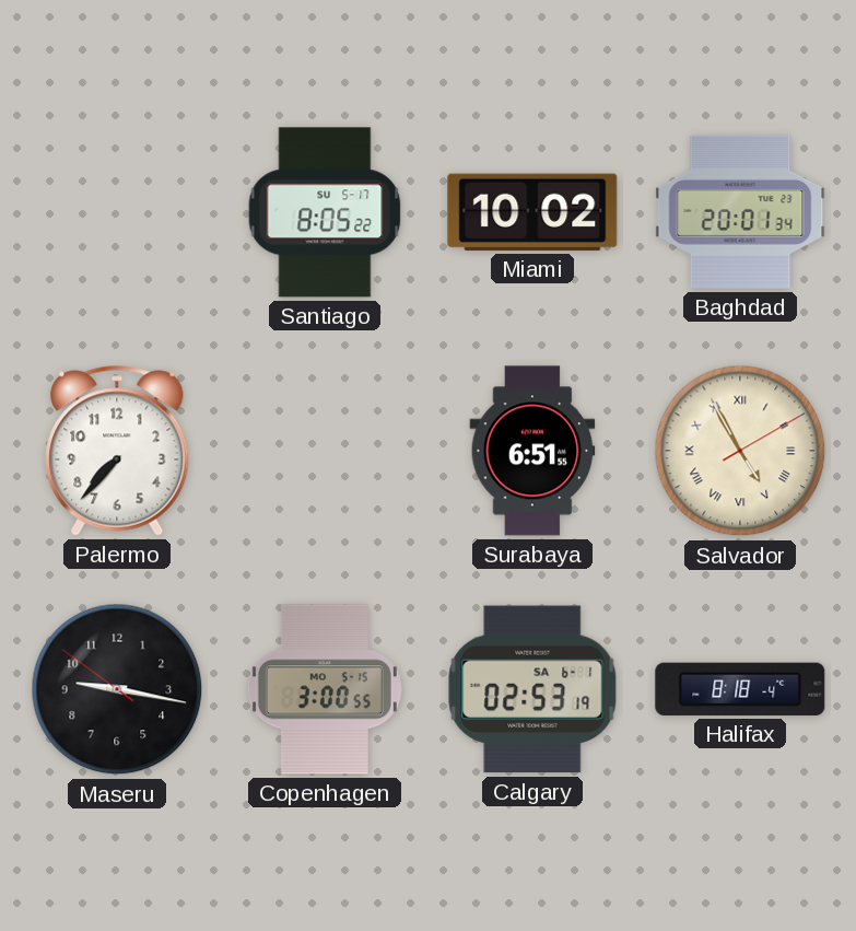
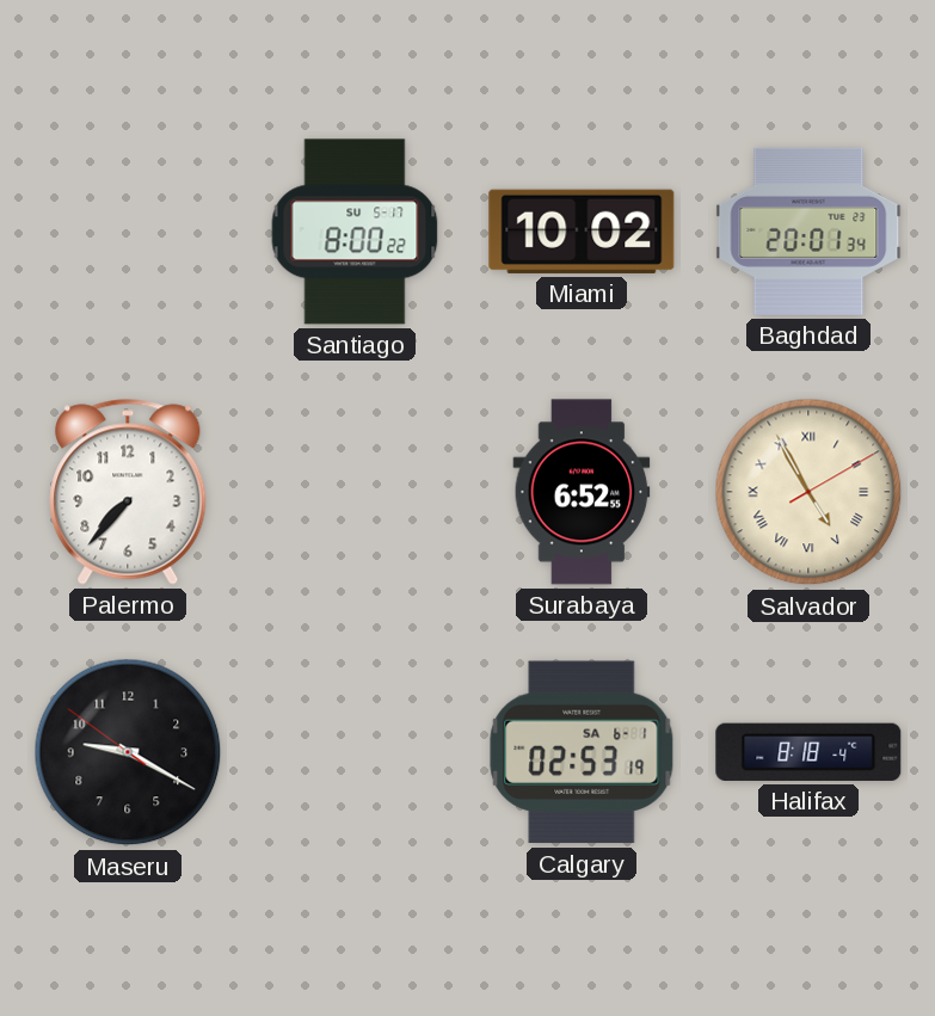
Santiago: 8:05 -> 8:00 (355, 232)
Surabaya: 6:51 -> 6:52 (582, 492)
Maseru: 9:16 -> 9:19 (128, 752)
Copenhagen: 3:00 -> none (325, 689)
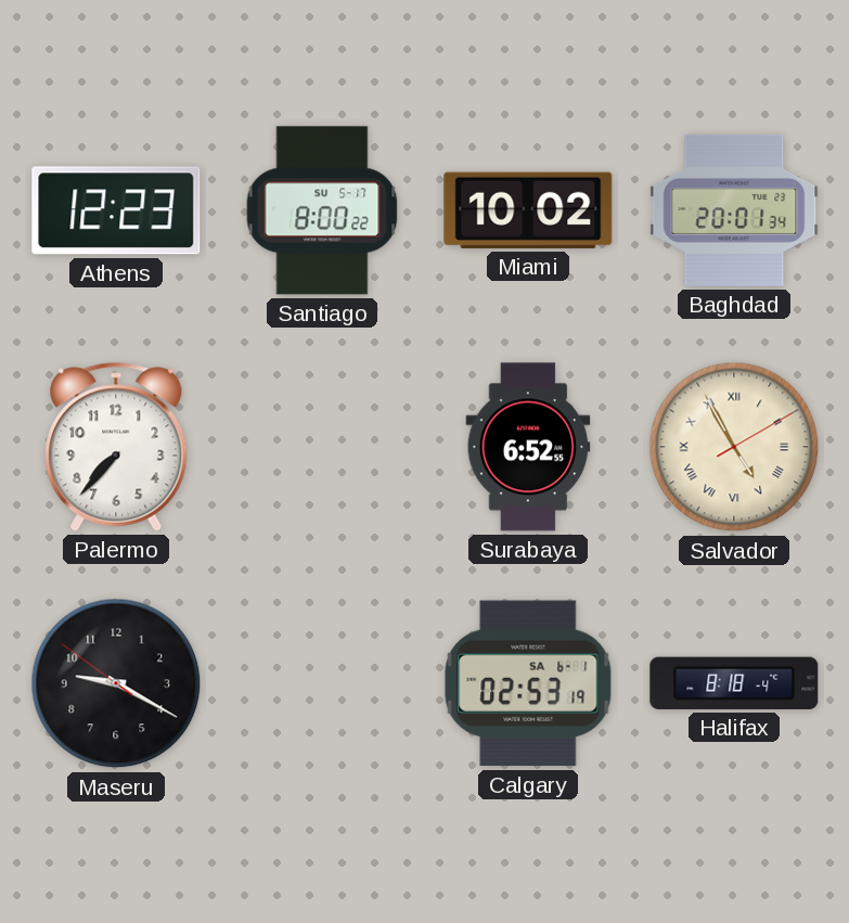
Athens: none -> 12:23 (116, 210)
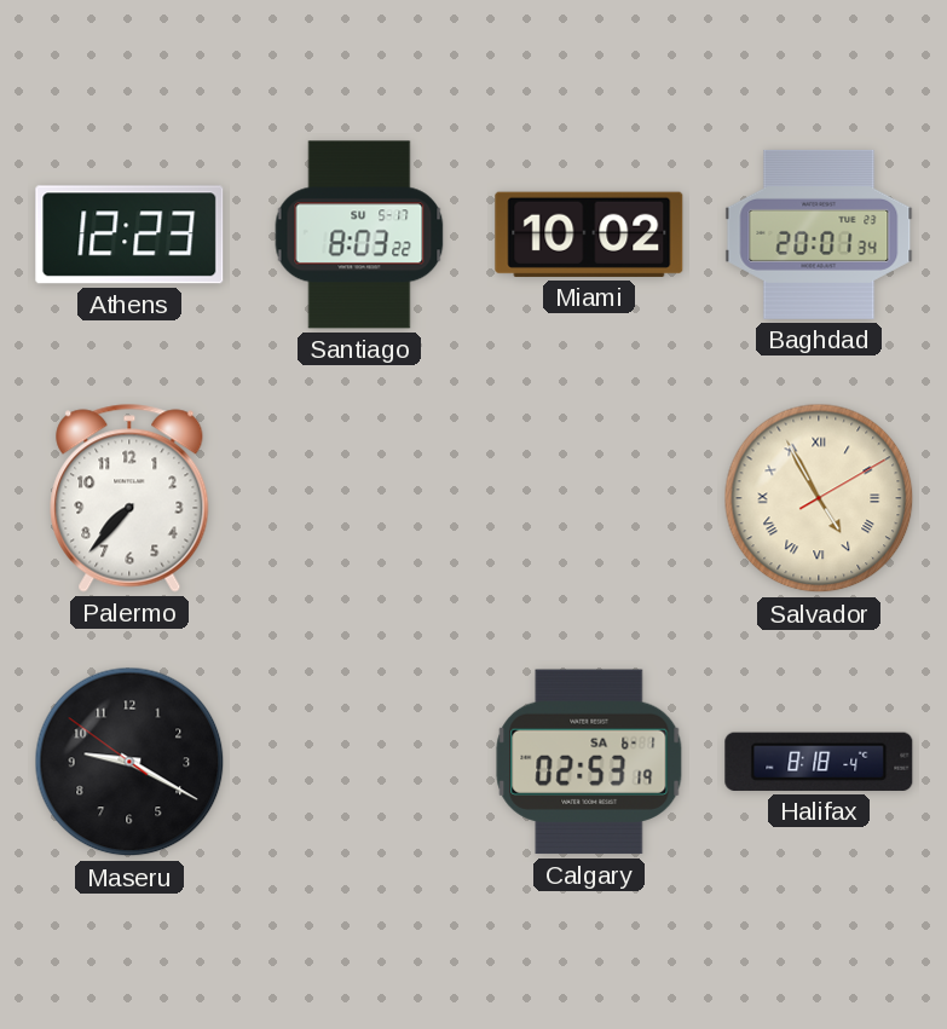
Santiago: 8:00 -> 8:03 (359, 235)
Surabaya: 6:52 -> none (528, 447)
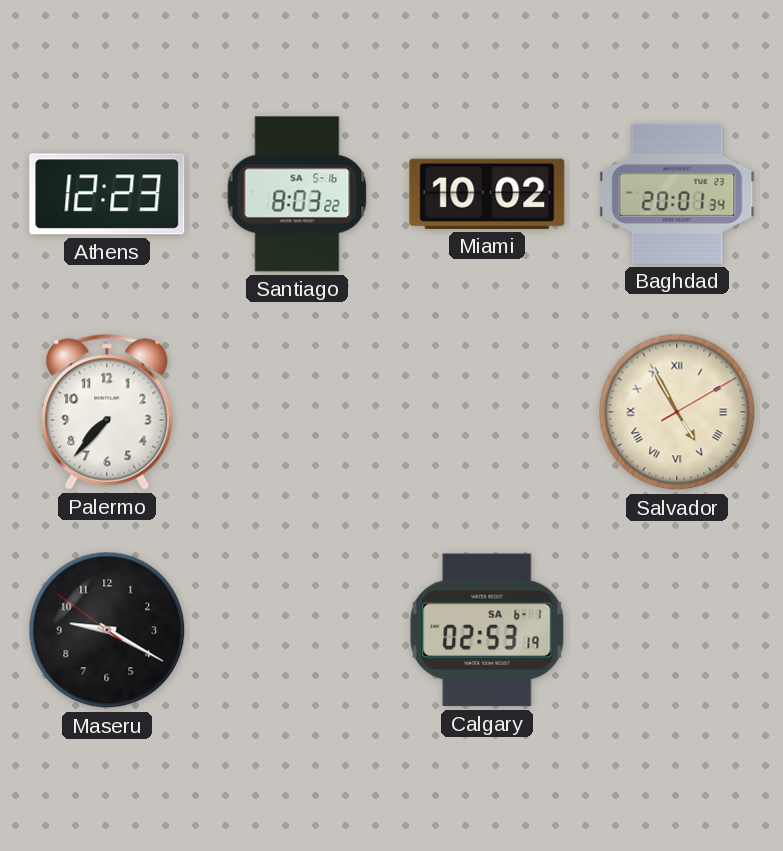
Santiago date: SU 5-17 -> SA 5-16 (297, 194)
Halifax: 8:18 -> none (819, 762)
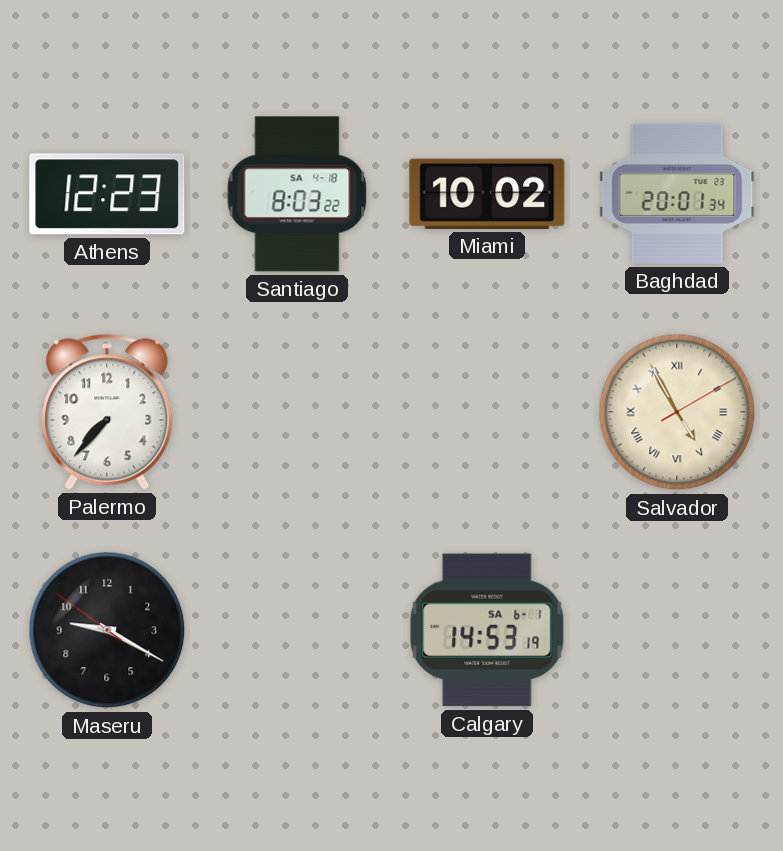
Santiago date: SA 5-16 -> SA 4-18 (297, 194)
Calgary: 02:53 -> 14:53 (487, 630)
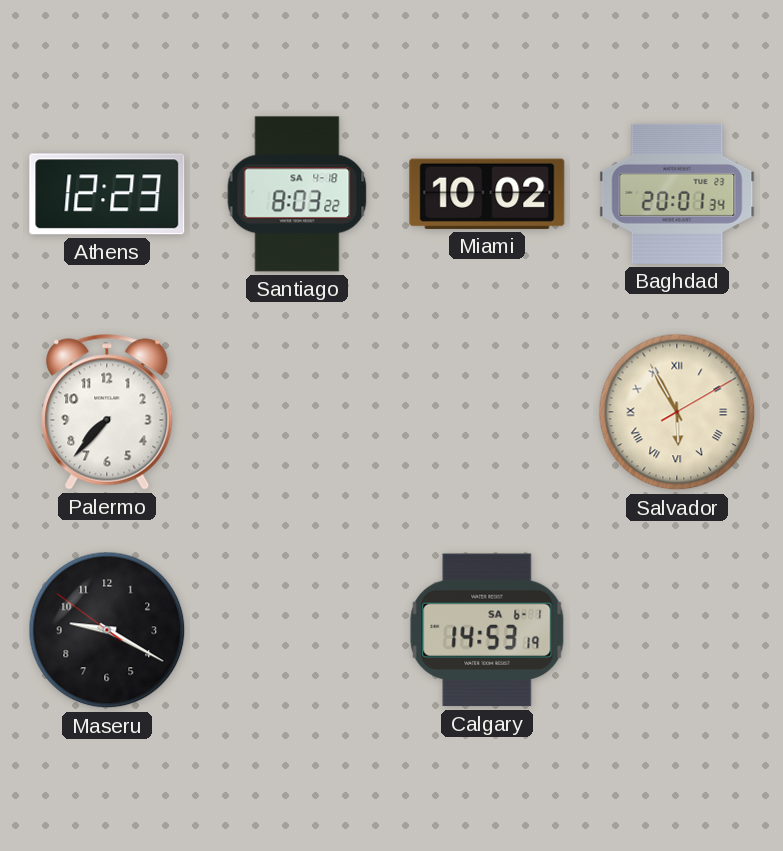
Salvador: 4:55 -> 5:55 (677, 412)
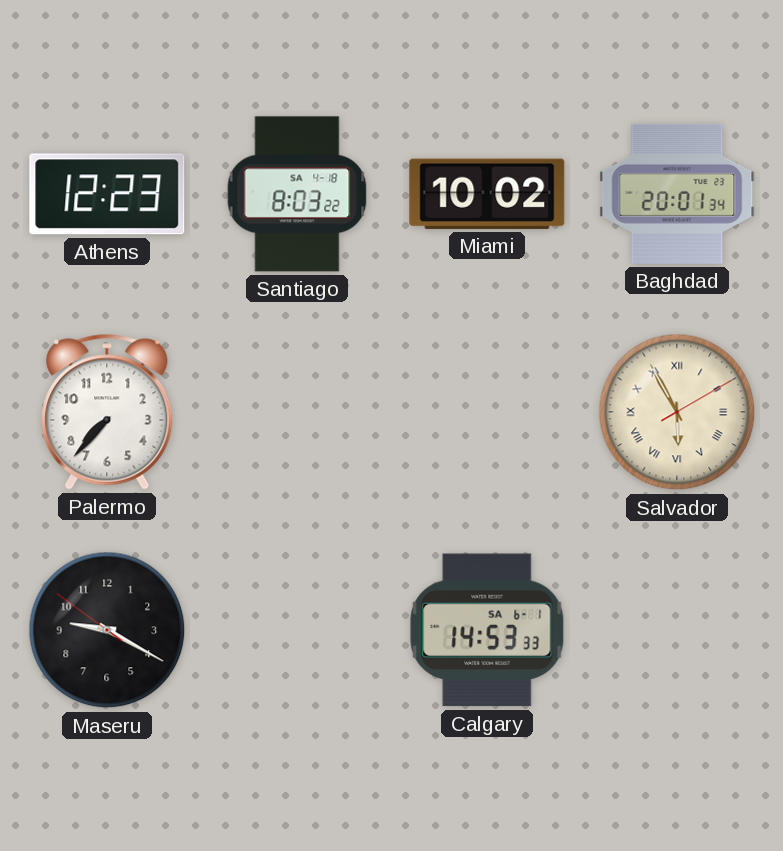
Calgary: 14:53:19 -> 14:53:33 (487, 630)
